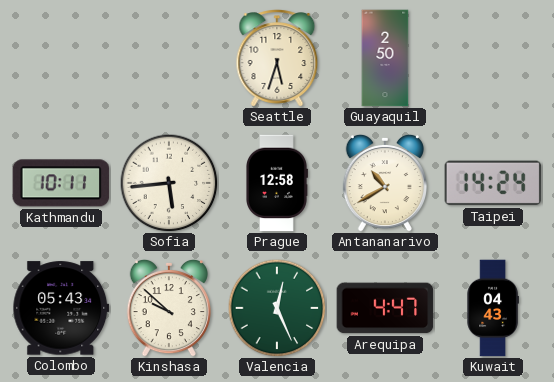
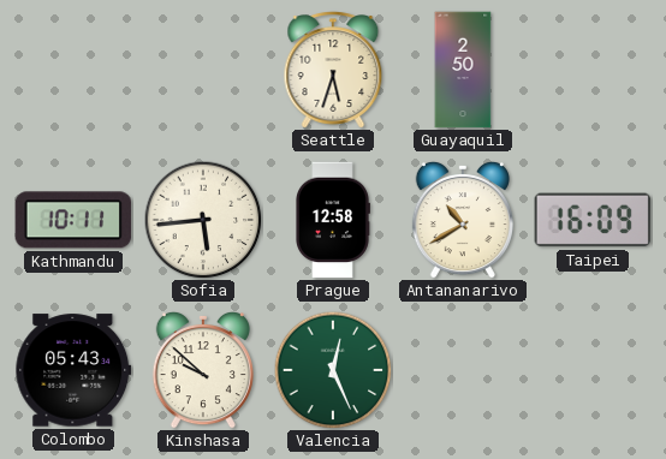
Taipei: 14:24 -> 16:09 (593, 220)
Arequipa: 4:47 -> none (385, 308)
Kuwait: 04:43 -> none (493, 308)
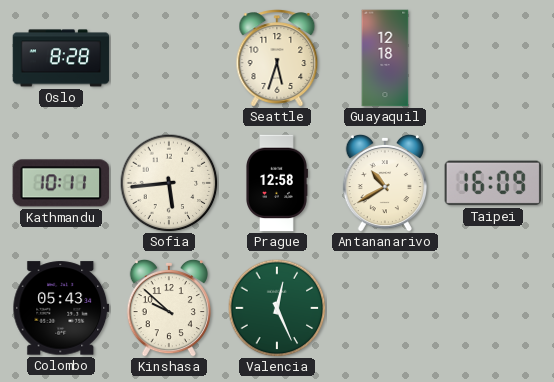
Oslo: none -> 8:28 (61, 58)
Guayaquil: 2:50 -> 12:18 (385, 58)
